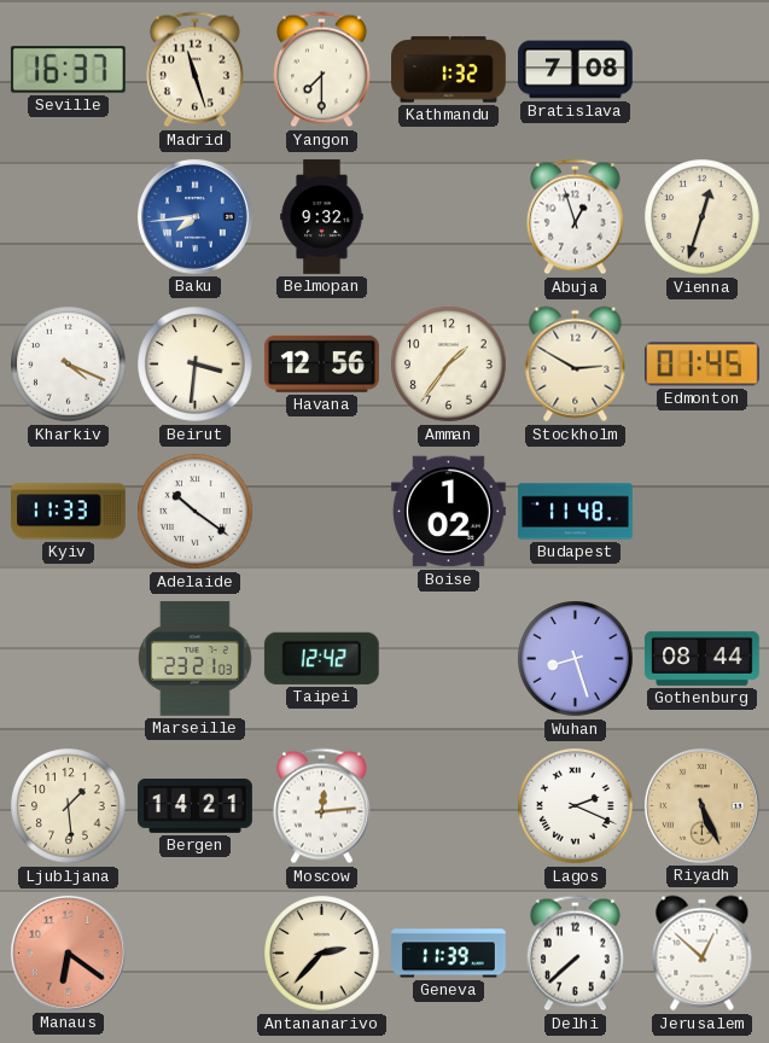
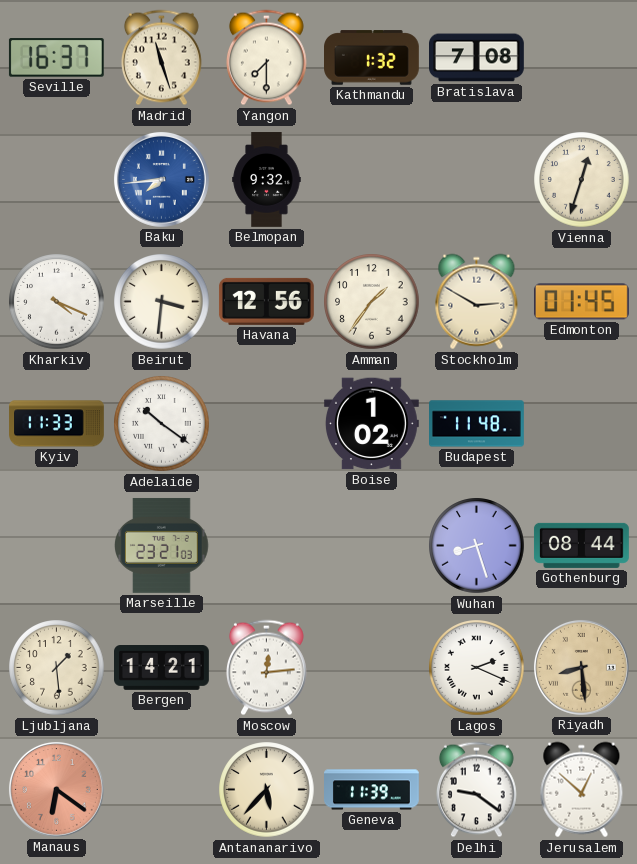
Abuja: 12:57 -> none (575, 217)
Taipei: 12:42 -> none (321, 658)
Riyadh: 5:26 -> 8:29 (581, 667)
Antananarivo: 2:37 -> 5:37 (267, 790)
Delhi: 7:38 -> 9:21 (476, 790)
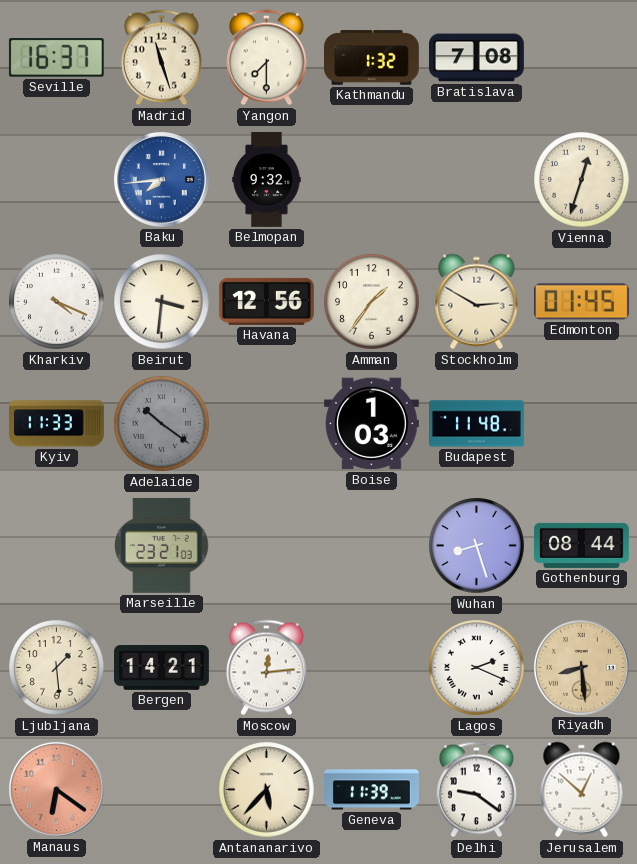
Adelaide dial: white -> grey (162, 424)
Boise: 1:02 -> 1:03 (372, 424)
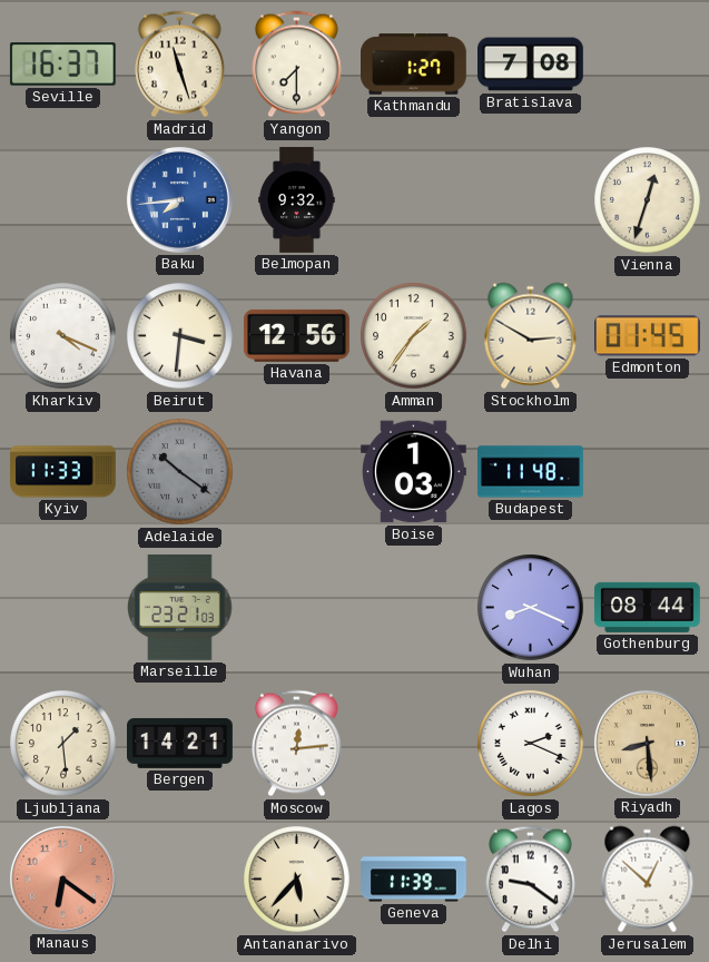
Kathmandu: 1:32 -> 1:27 (414, 65)
Wuhan: 8:27 -> 8:19 (531, 608)
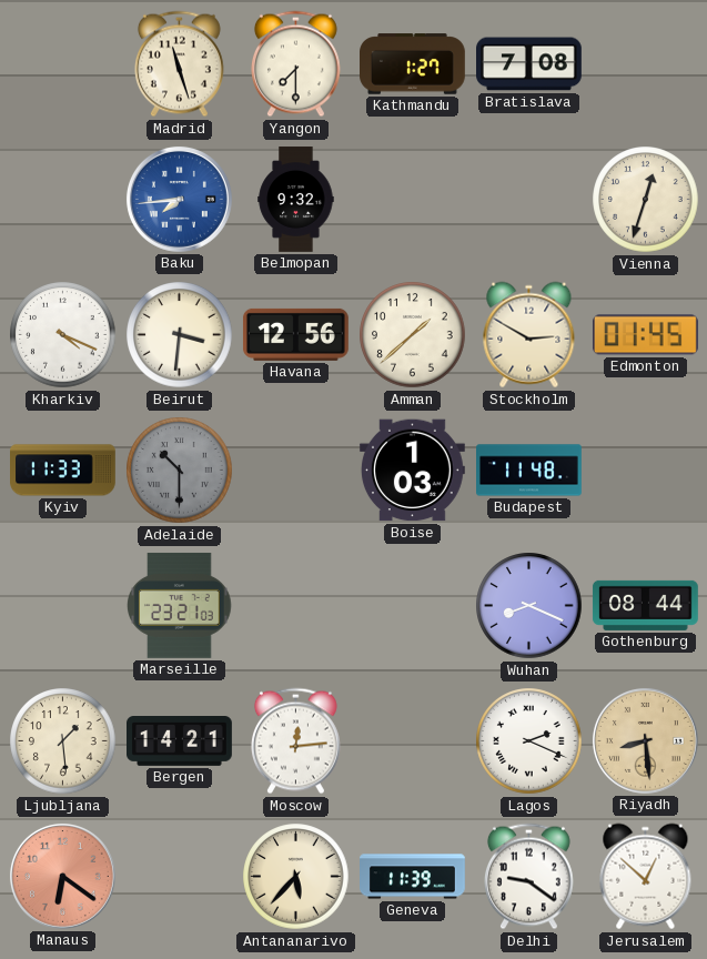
Seville: 16:37 -> none (62, 65)
Amman: 1:36 -> 1:38 (413, 335)
Adelaide: 10:21 -> 10:30 (180, 471)
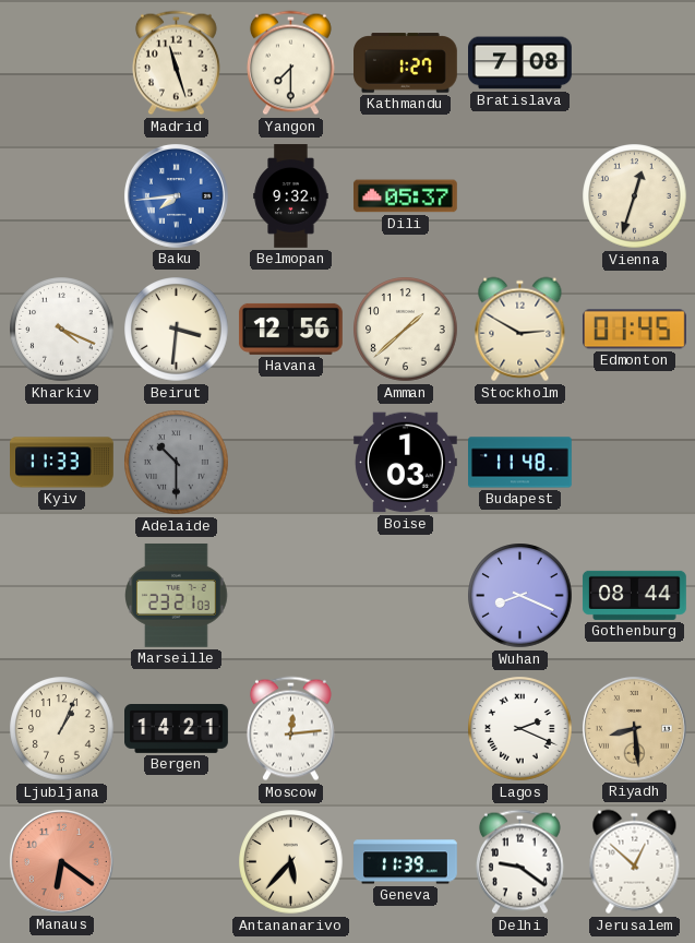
Dili: none -> 05:37 (405, 196)
Ljubljana: 1:29 -> 1:04 (62, 729)
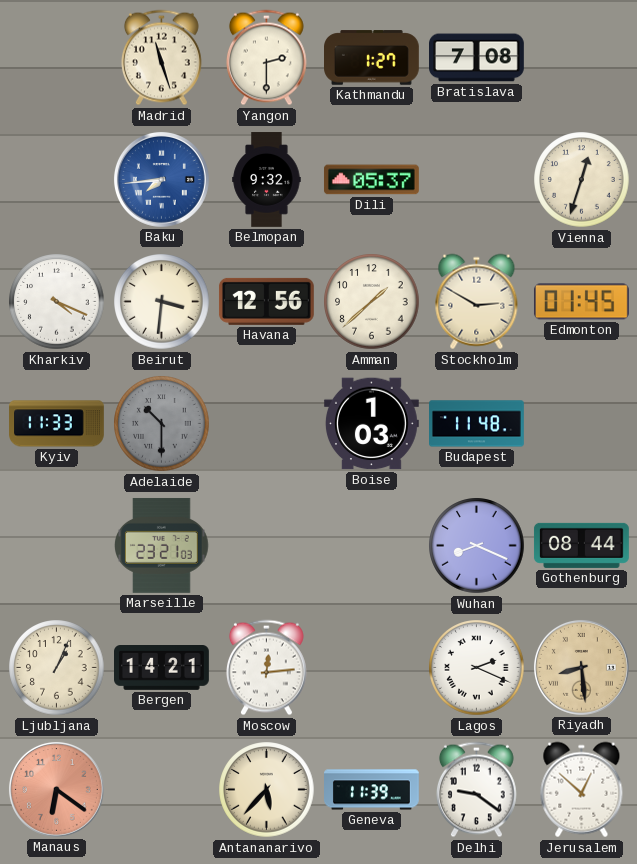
Yangon: 7:30 -> 2:30 (266, 58)
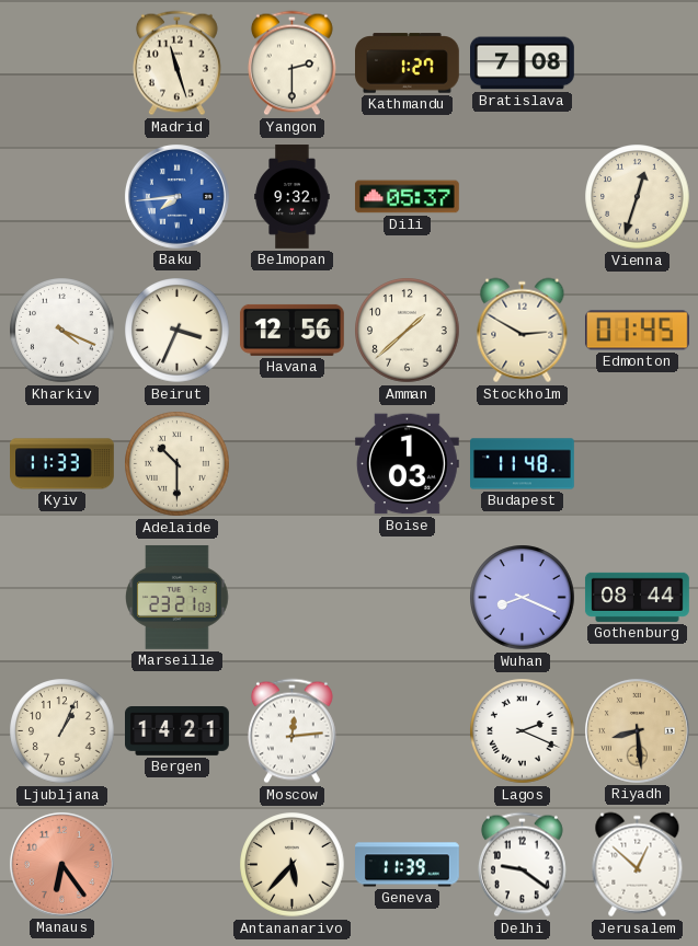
Beirut: 3:31 -> 3:34 (178, 331)
Adelaide dial: grey -> cream (178, 464)
Manaus: 6:21 -> 6:24 (61, 864)
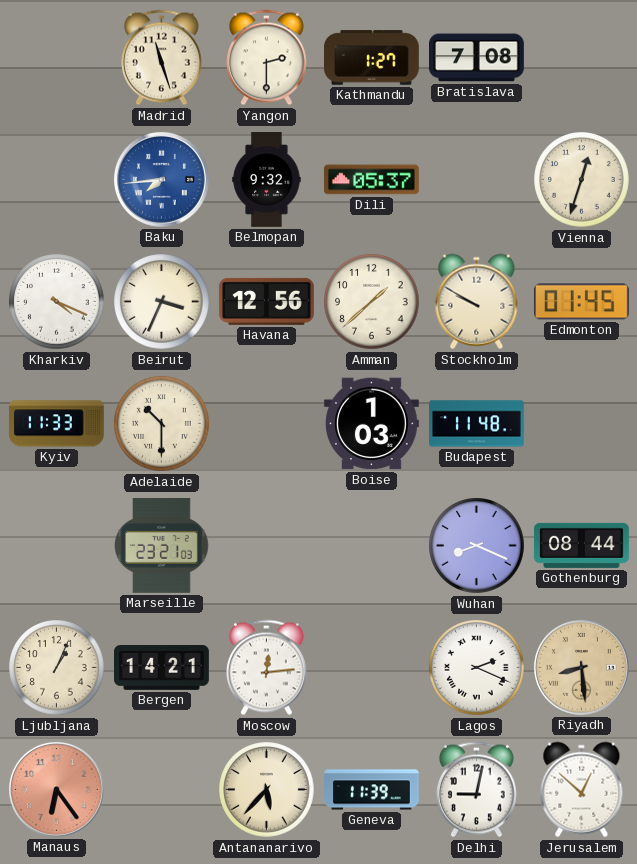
Stockholm: 2:50 -> 9:50 (477, 302)
Delhi: 9:21 -> 9:02 (476, 790)
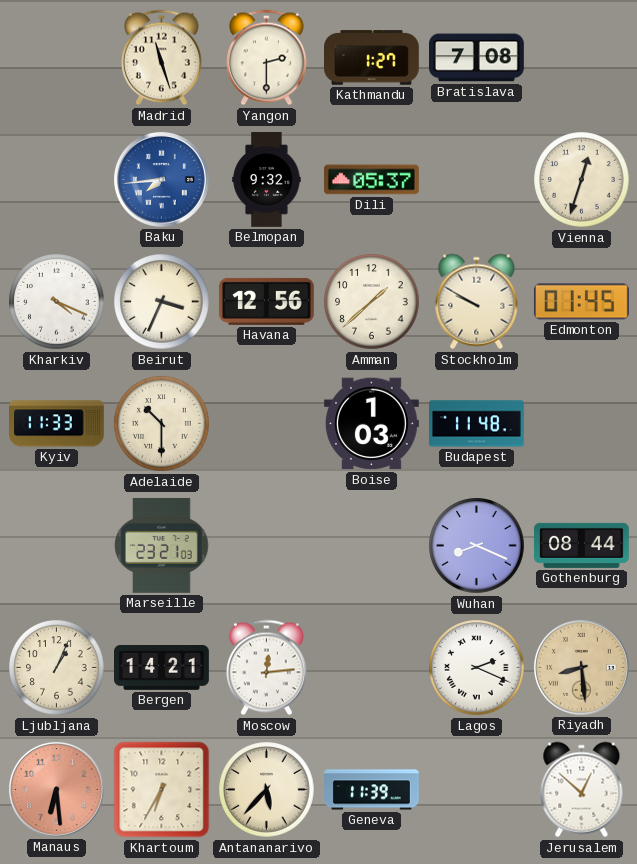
Manaus: 6:24 -> 6:29 (56, 789)
Khartoum: none -> 6:35 (162, 790)
Delhi: 9:02 -> none (476, 790)
